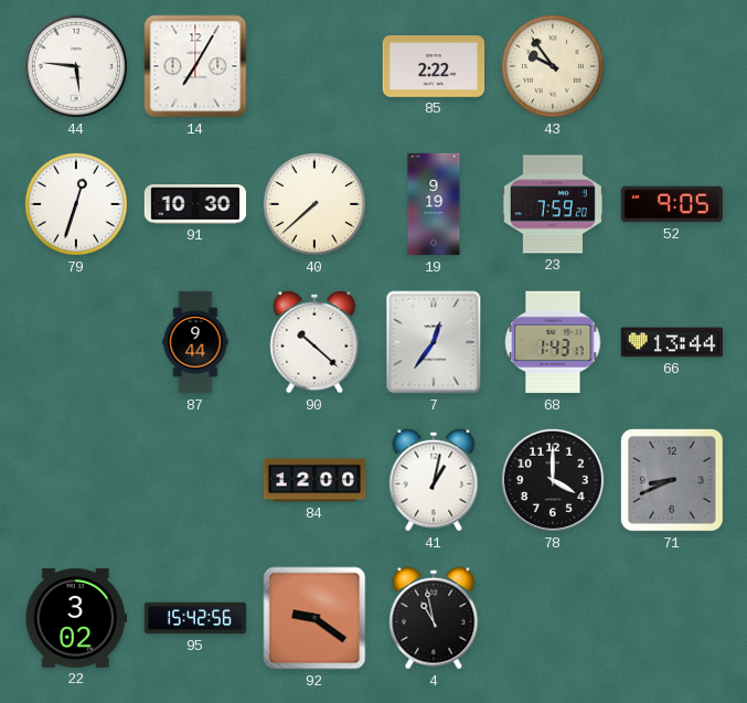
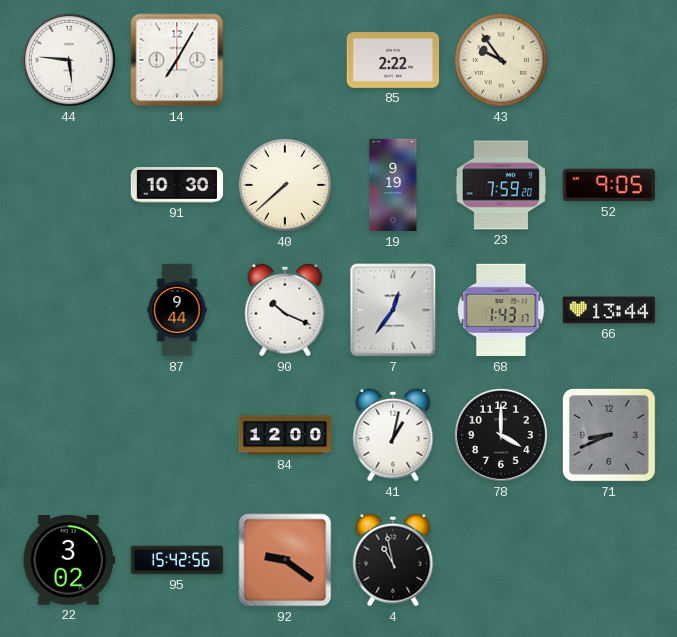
79: 12:33 -> none (76, 204)
90: 10:22 -> 10:19 (285, 310)
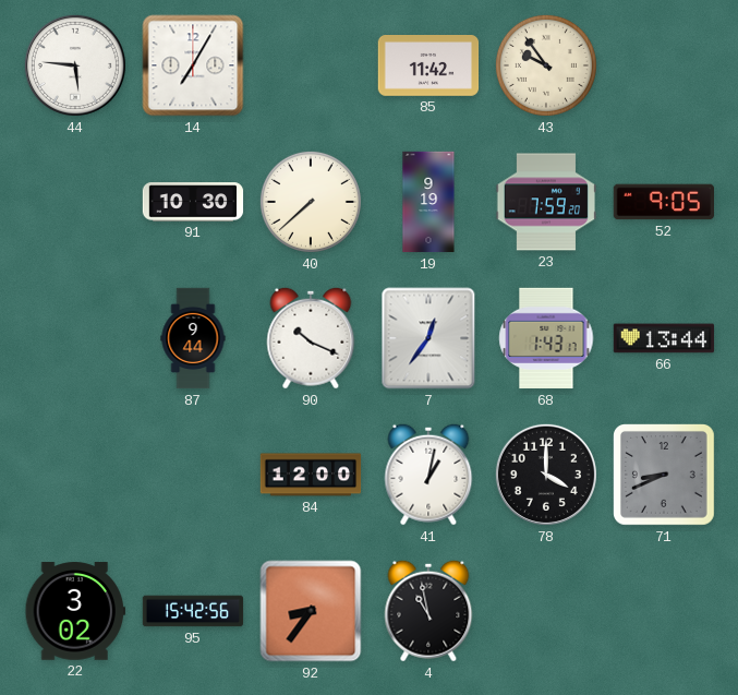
85: 2:22 -> 11:42 (428, 67)
92: 9:21 -> 8:36 (311, 611)
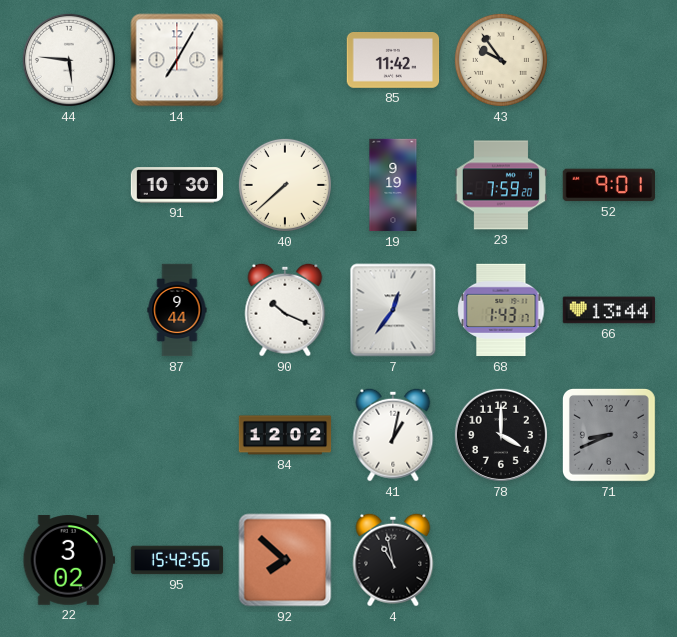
52: 9:05 -> 9:01 (608, 185)
84: 12:00 -> 12:02 (285, 435)
92: 8:36 -> 7:52 (285, 560)
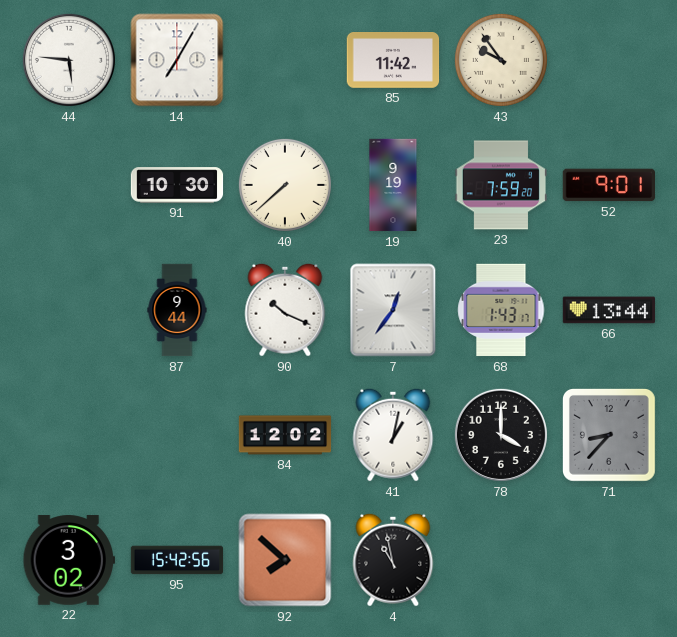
71: 8:41 -> 8:37 (610, 436)
